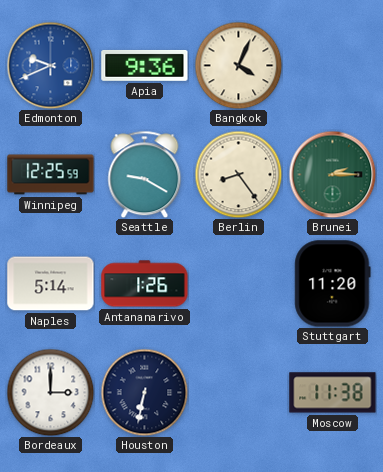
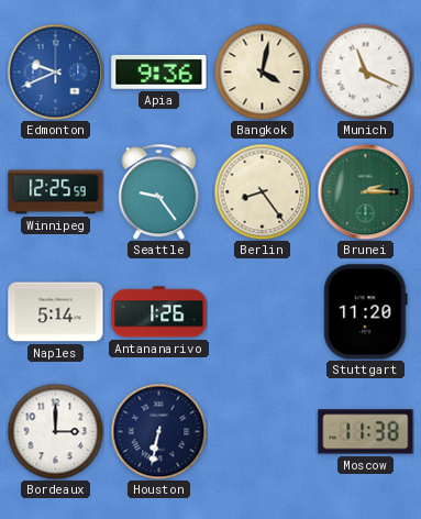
Bangkok: 4:04 -> 4:02 (262, 71)
Munich: none -> 11:19 (365, 71)
Seattle: 9:20 -> 9:24 (159, 191)
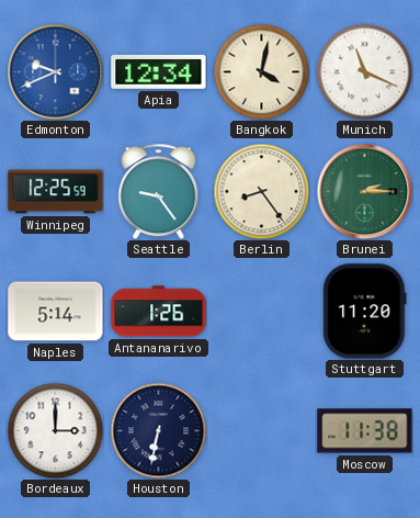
Apia: 9:36 -> 12:34 (159, 71)
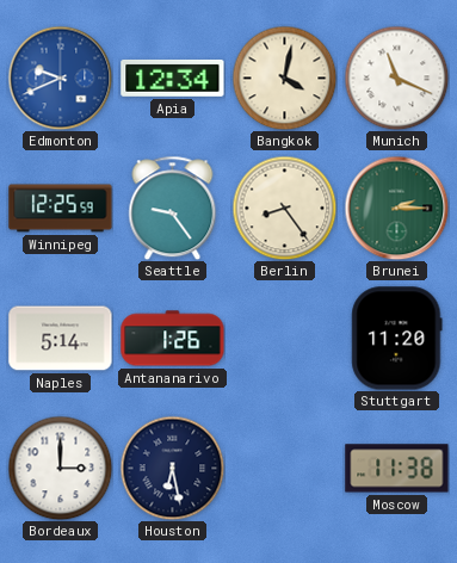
Houston: 6:32 -> 6:28 (172, 468)
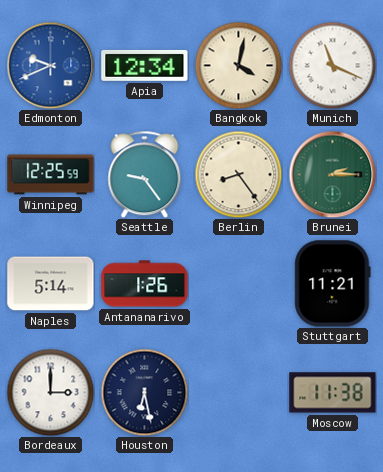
Stuttgart: 11:20 -> 11:21 (333, 284)
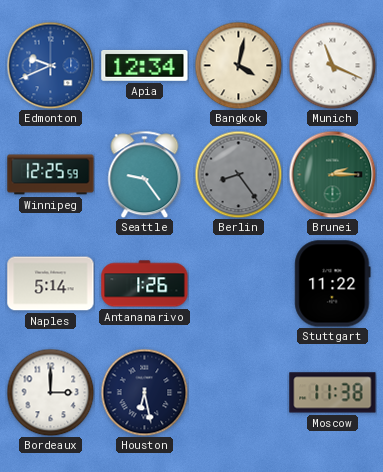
Berlin dial: cream -> grey (238, 174)
Stuttgart: 11:21 -> 11:22 (333, 284)
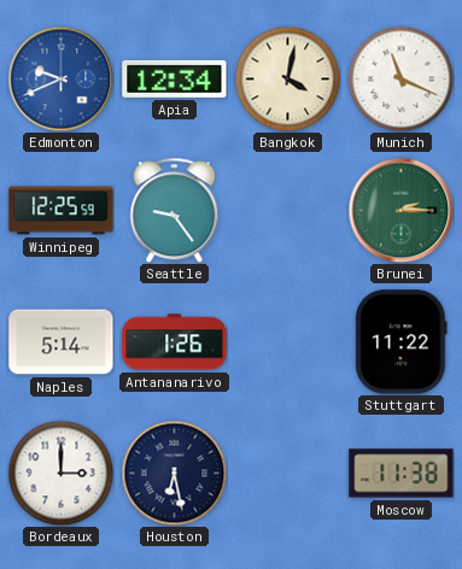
Berlin: 8:24 -> none (238, 174)
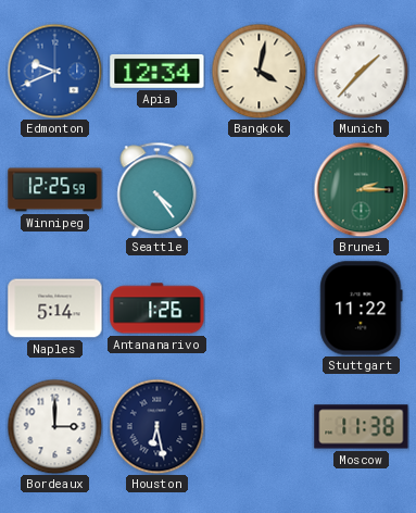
Munich: 11:19 -> 1:37 (361, 71)
Seattle: 9:24 -> 4:24 (157, 189)
